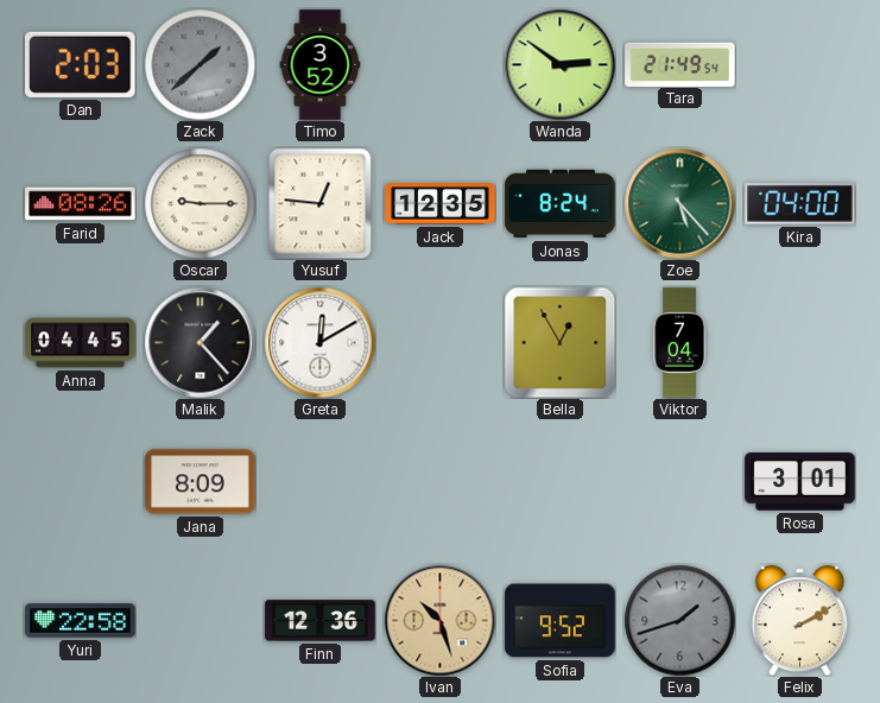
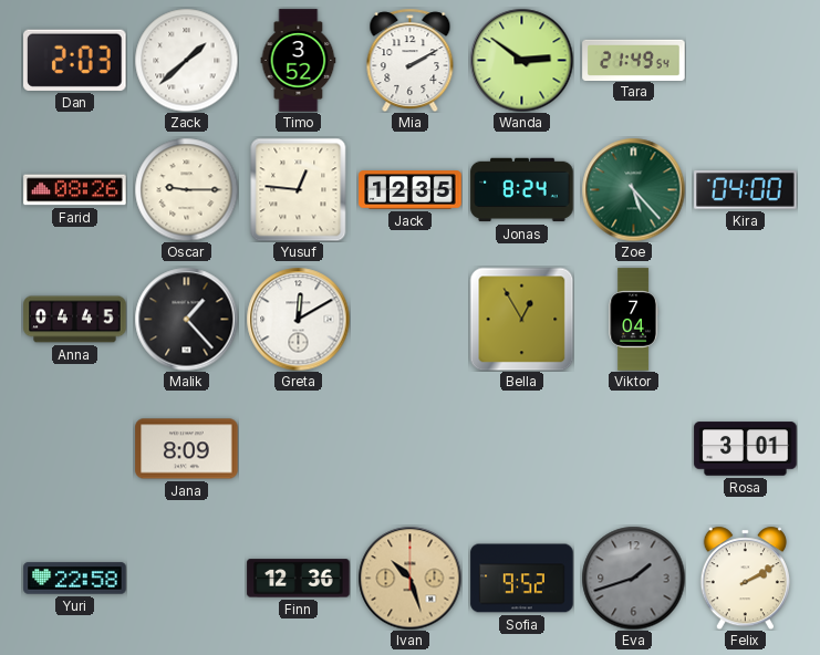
Zack dial: grey -> white (186, 60)
Mia: none -> 2:10 (411, 60)
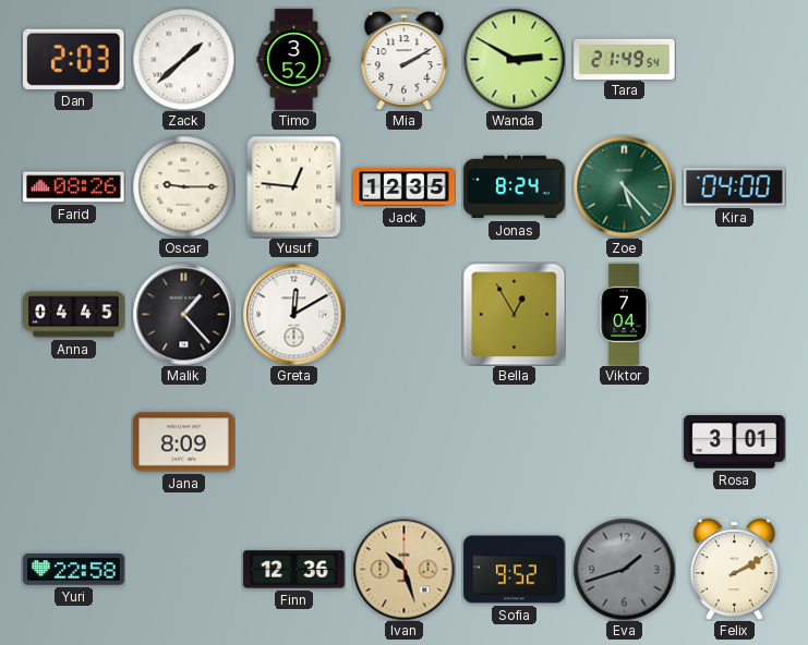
Wanda: 2:51 -> 2:50 (514, 59)
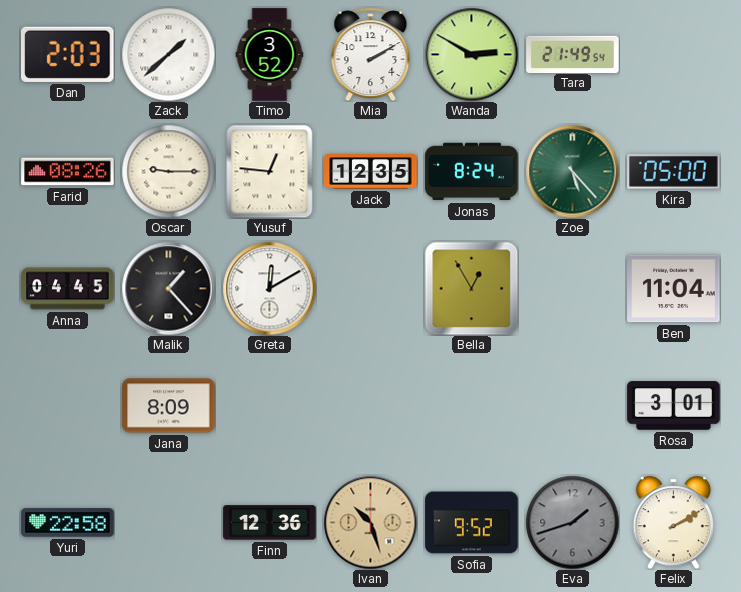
Kira: 04:00 -> 05:00 (674, 172)
Viktor: 7:04 -> none (624, 315)
Ben: none -> 11:04 (674, 289)
